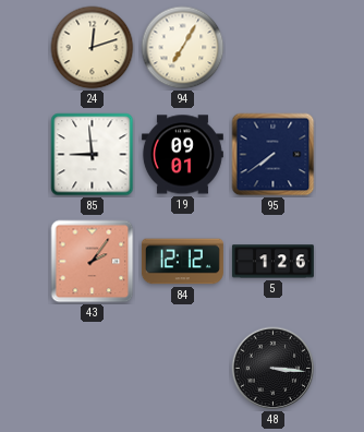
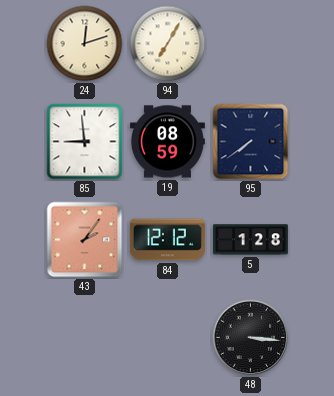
19: 09:01 -> 08:59 (167, 142)
5: 1:26 -> 1:28 (250, 240)
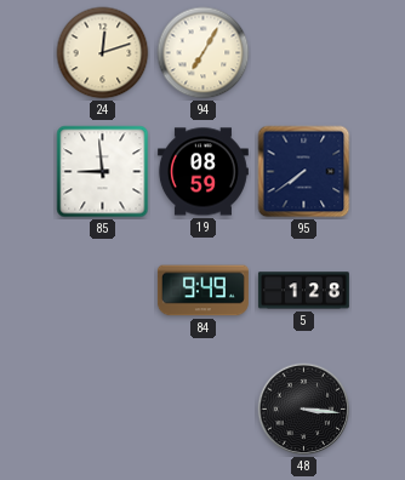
43: 2:06 -> none (85, 240)
84: 12:12 -> 9:49 (202, 291)
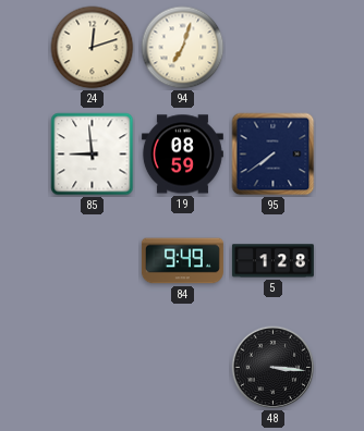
94: 7:05 -> 7:03 (183, 48)
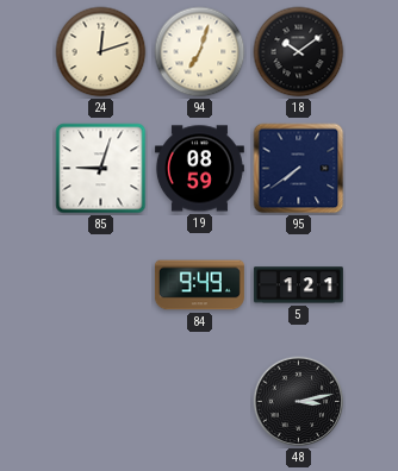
18: none -> 10:09 (299, 52)
85: 8:59 -> 9:03 (101, 169)
5: 1:28 -> 1:21 (298, 285)
48: 3:16 -> 3:13 (299, 402)
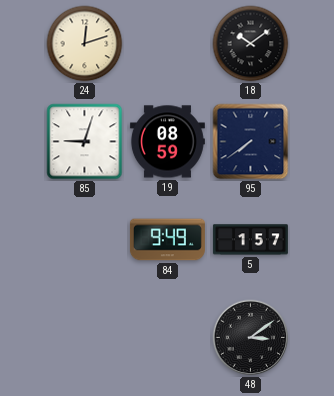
94: 7:03 -> none (200, 52)
5: 1:21 -> 1:57 (250, 240)
48: 3:13 -> 3:09 (251, 338)
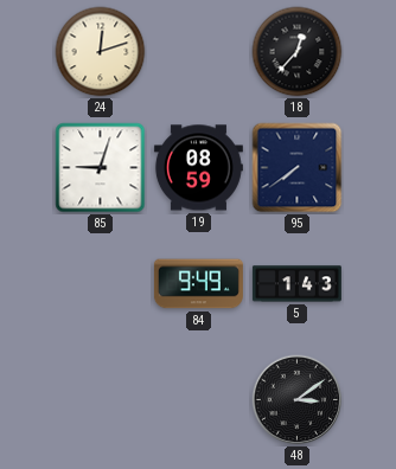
18: 10:09 -> 12:37 (298, 52)
5: 1:57 -> 1:43 (296, 284)
